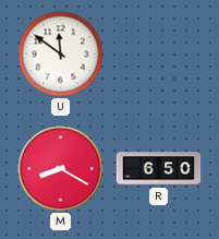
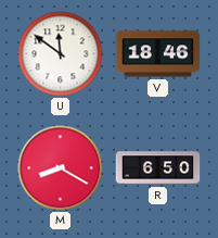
V: none -> 18:46 (158, 54)
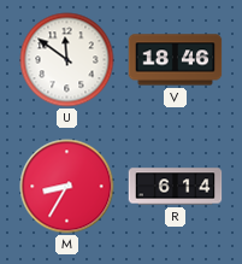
M: 8:20 -> 8:35 (67, 187)
R: 6:50 -> 6:14 (176, 187)
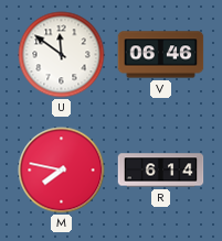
V: 18:46 -> 06:46 (161, 55)
M: 8:35 -> 7:47 (62, 171)
